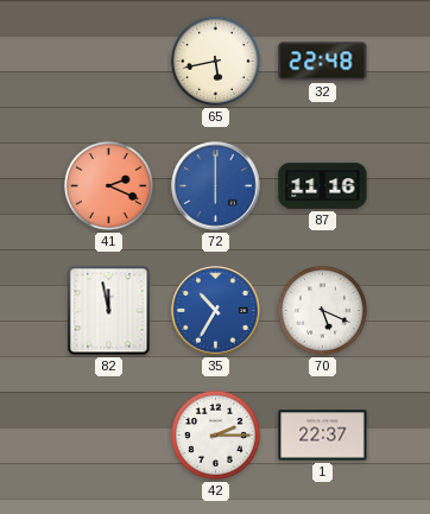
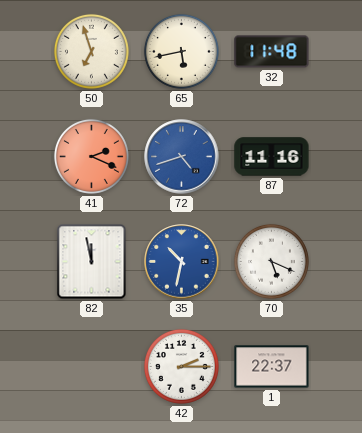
50: none -> 6:57 (91, 51)
32: 22:48 -> 11:48 (272, 52)
72: 6:00 -> 4:42 (182, 157)
35: 10:35 -> 10:32 (182, 262)
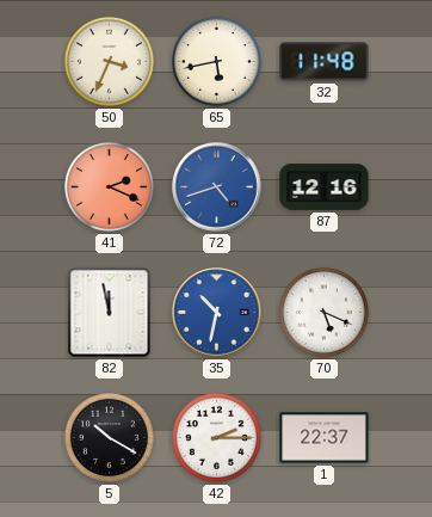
50: 6:57 -> 3:34 (109, 61)
87: 11:16 -> 12:16 (325, 187)
5: none -> 10:20 (109, 437)
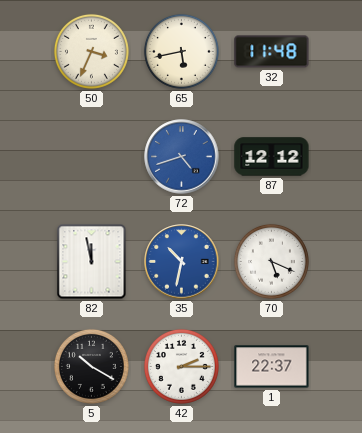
41: 2:19 -> none (109, 186)
87: 12:16 -> 12:12 (272, 157)
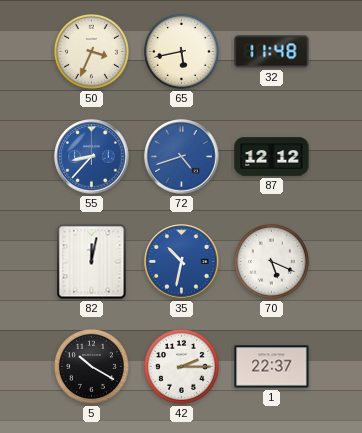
55: none -> 8:37 (92, 157)
82: 11:58 -> 12:02 (92, 262)
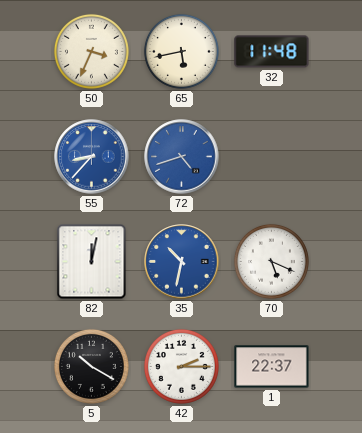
87: 12:12 -> none (272, 157)
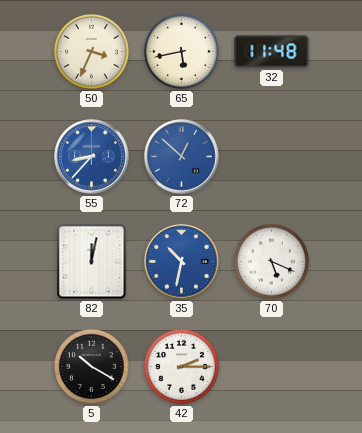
72: 4:42 -> 12:52 (182, 157)
1: 22:37 -> none (272, 367)
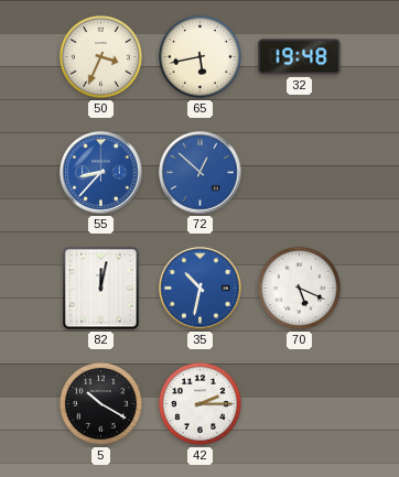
32: 11:48 -> 19:48 (300, 57)
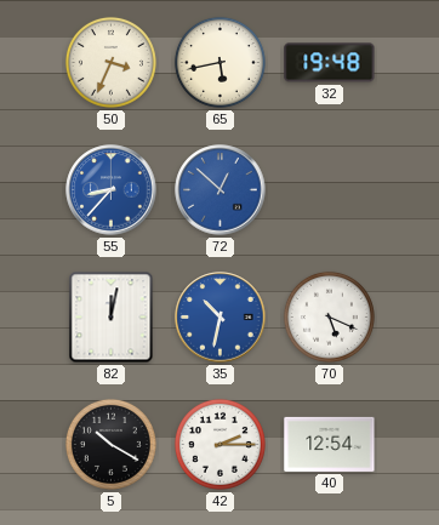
40: none -> 12:54 (330, 444)
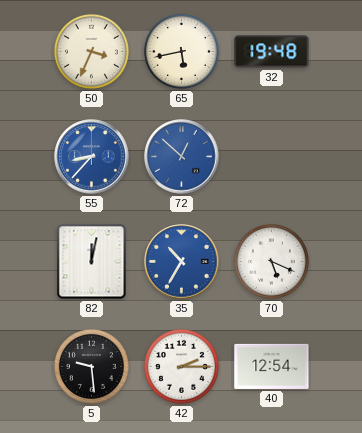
35: 10:32 -> 10:35 (182, 262)
5: 10:20 -> 9:29 (91, 366)
